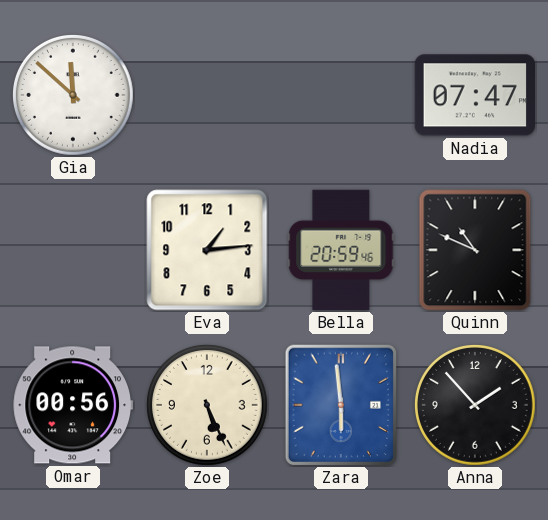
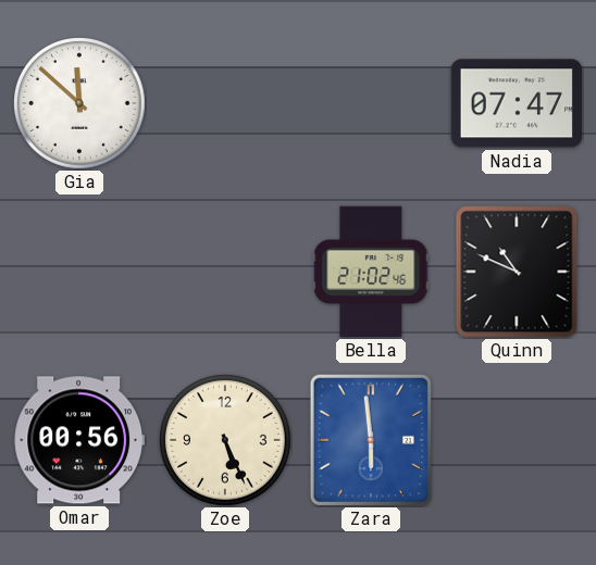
Eva: 1:14 -> none (207, 250)
Bella: 20:59 -> 21:02 (371, 272)
Anna: 1:53 -> none (476, 406)
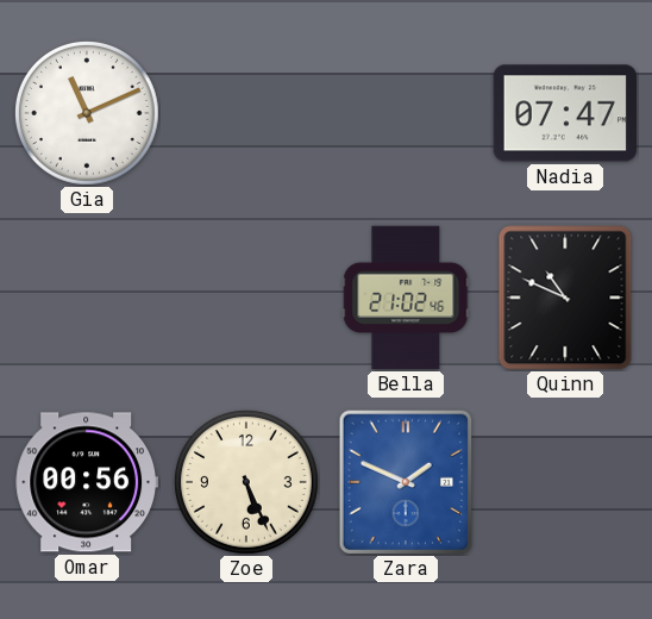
Gia: 11:52 -> 11:11 (88, 114)
Zara: 5:59 -> 1:49 (405, 482)
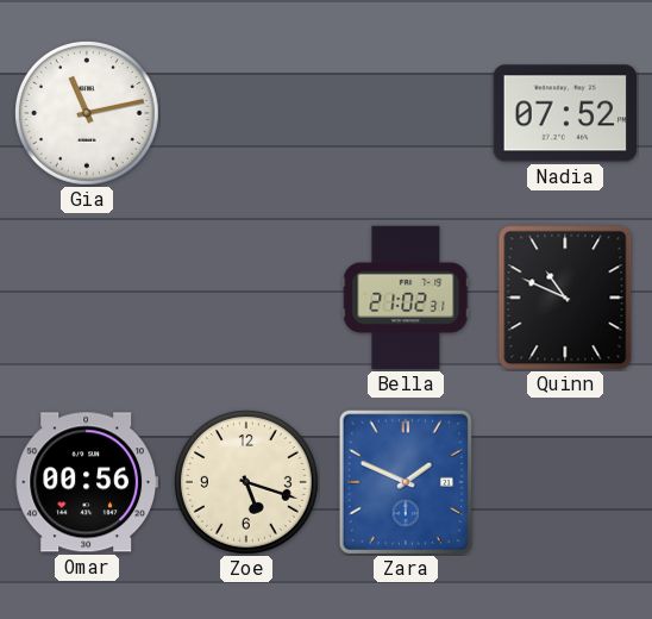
Gia: 11:11 -> 11:13 (88, 114)
Nadia: 07:47 -> 07:52 (564, 113)
Bella: 21:02:46 -> 21:02:31 (406, 298)
Zoe: 5:26 -> 5:18 (247, 483)
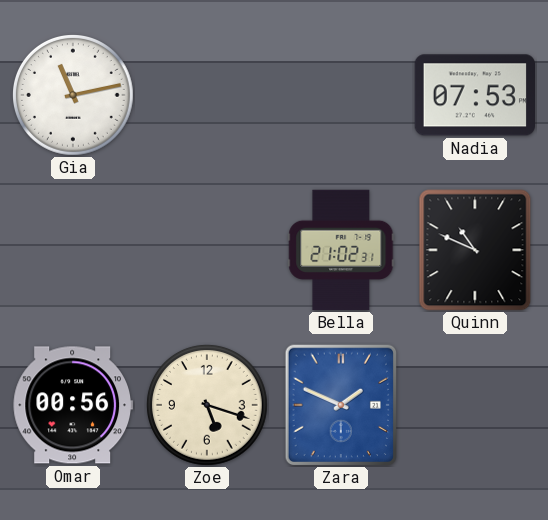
Nadia: 07:52 -> 07:53 (474, 95)
